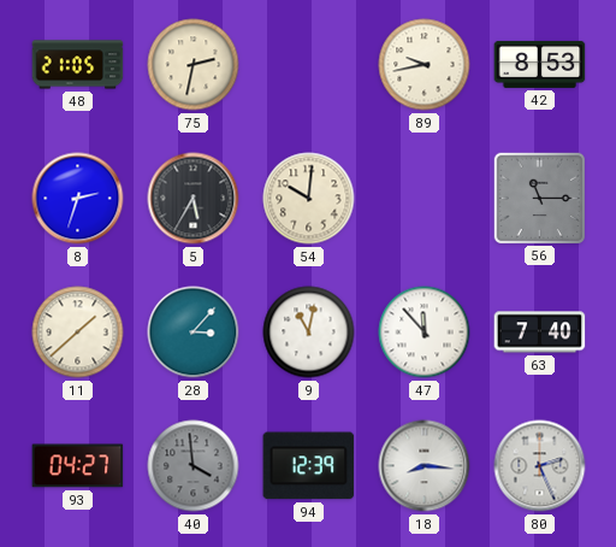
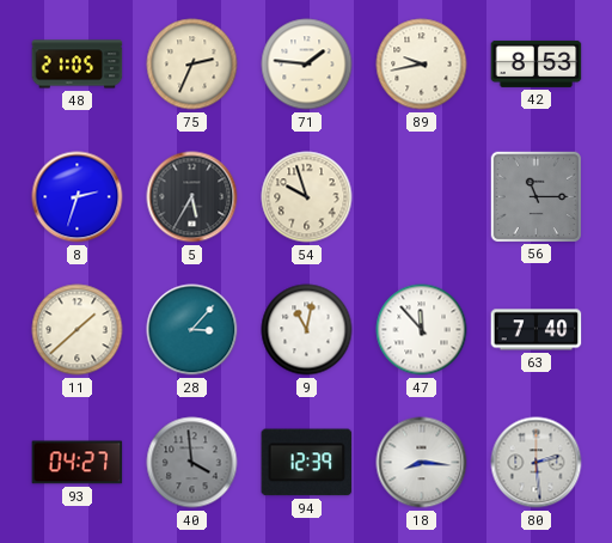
75: 2:32 -> 2:34 (192, 65)
71: none -> 1:46 (307, 65)
54: 10:01 -> 9:57 (307, 197)
80: 2:26 -> 2:29 (537, 463)
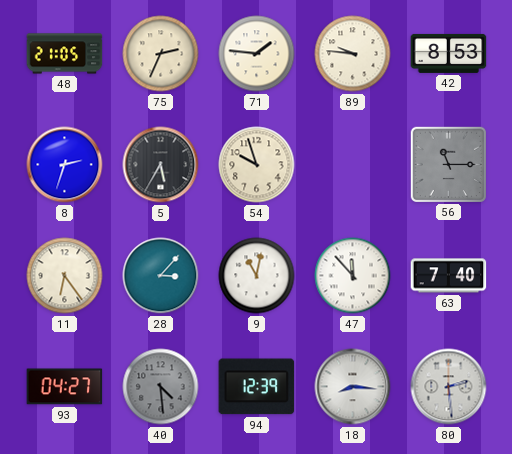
89: 9:43 -> 9:46 (353, 54)
11: 1:38 -> 6:24 (65, 276)
40: 3:59 -> 4:29 (161, 387)
